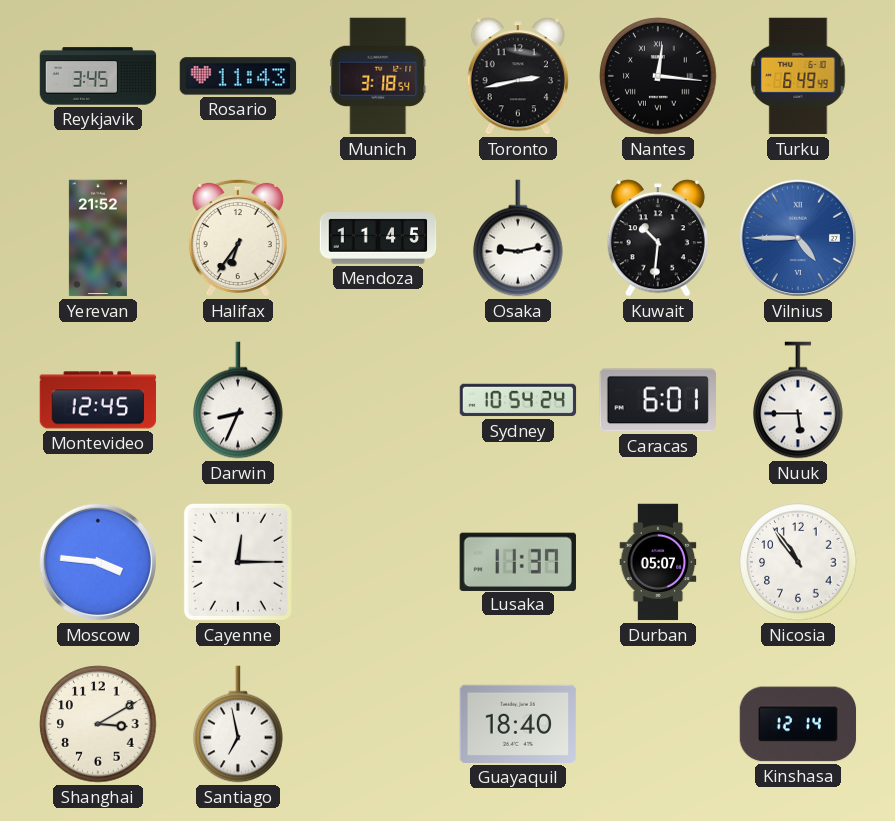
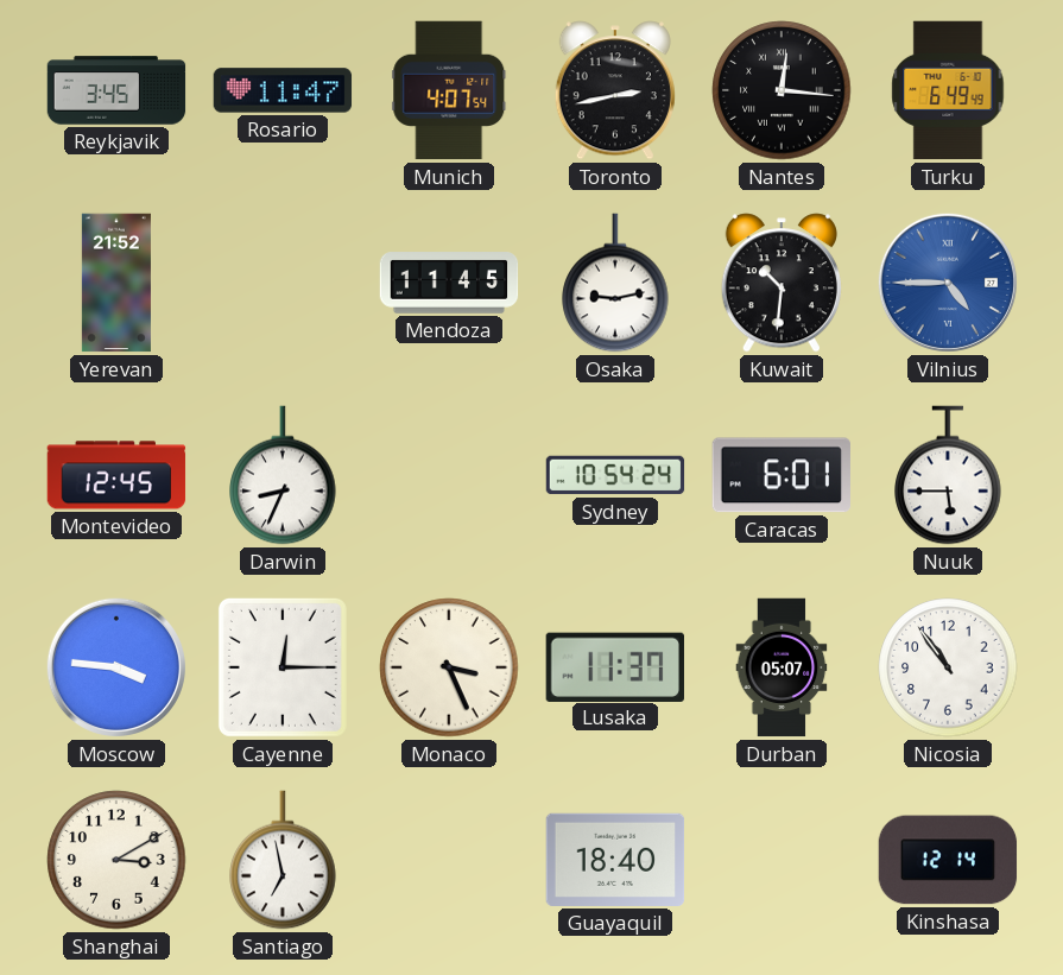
Rosario: 11:43 -> 11:47 (283, 90)
Munich: 3:18 -> 4:07 (449, 90)
Halifax: 6:36 -> none (238, 238)
Monaco: none -> 3:26 (449, 667)
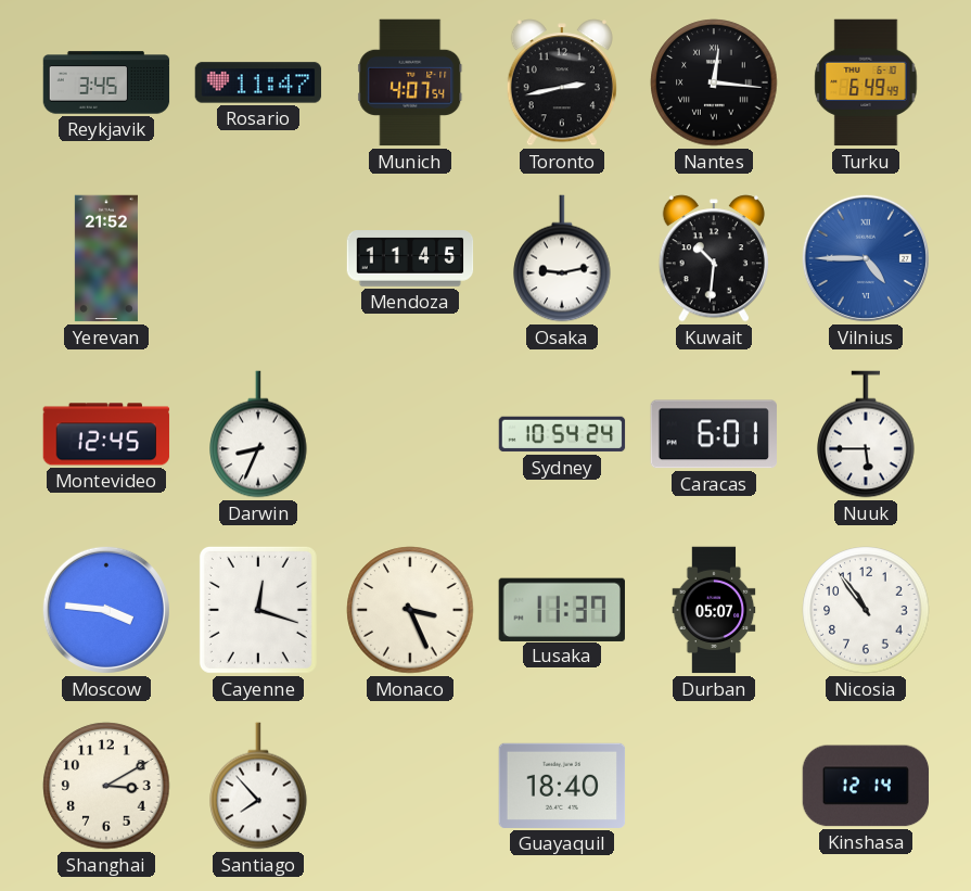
Cayenne: 12:15 -> 12:18 (258, 610)
Santiago: 6:58 -> 7:53 (258, 786)
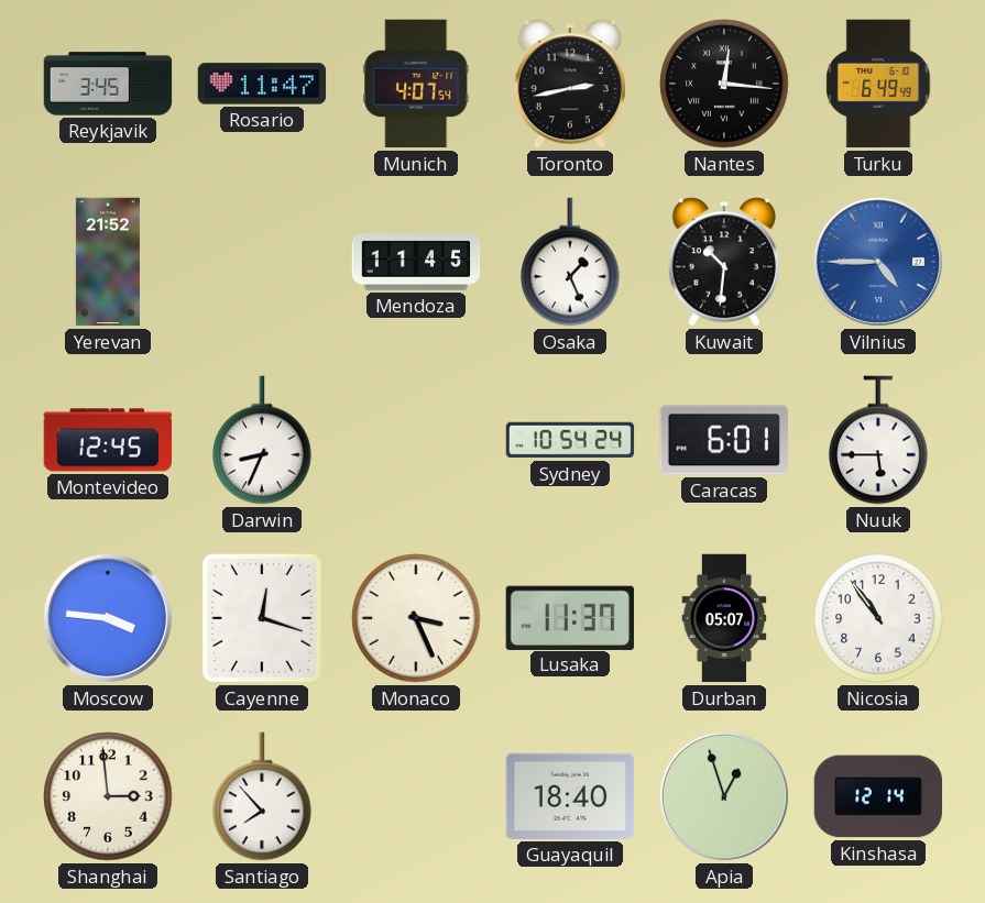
Osaka: 9:13 -> 1:26 (570, 262)
Shanghai: 3:10 -> 2:59 (108, 796)
Apia: none -> 12:57 (724, 796)
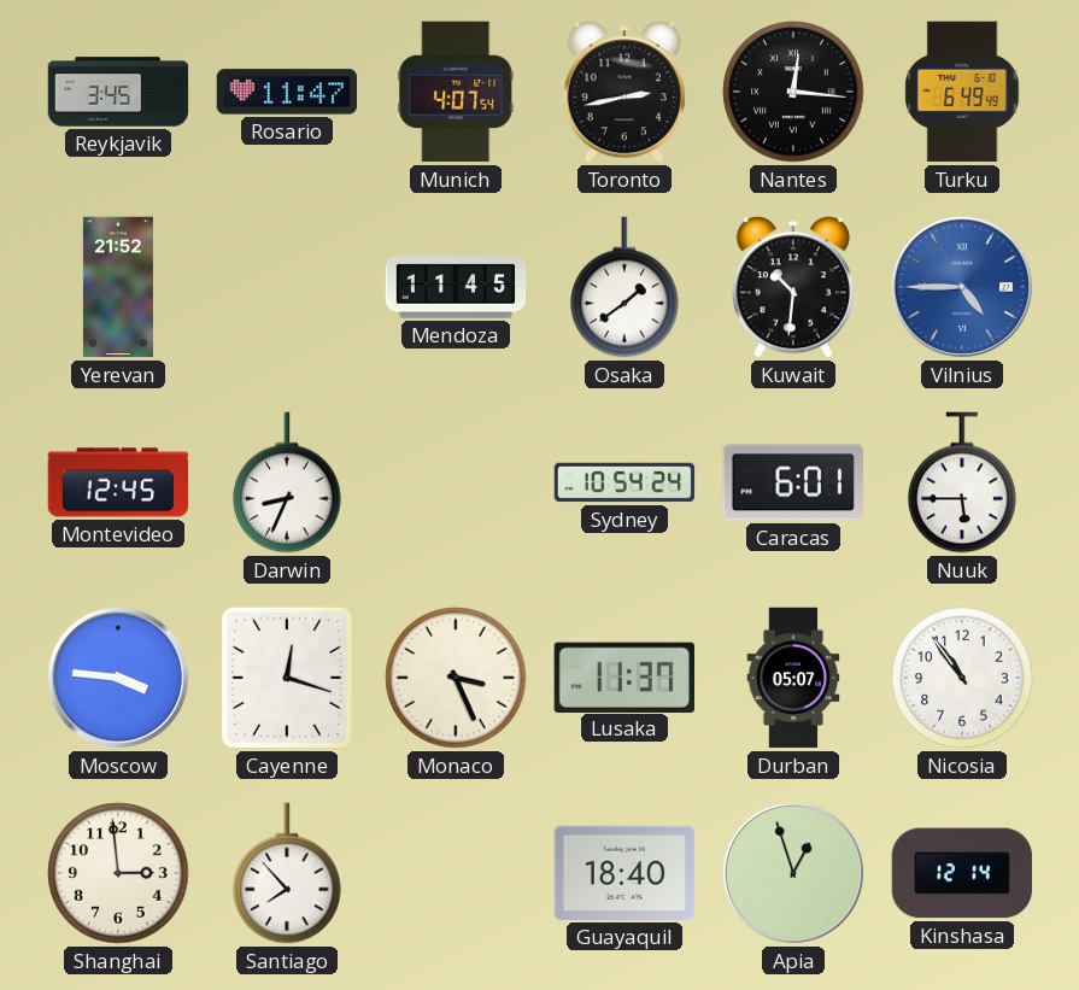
Osaka: 1:26 -> 1:39 (624, 287)
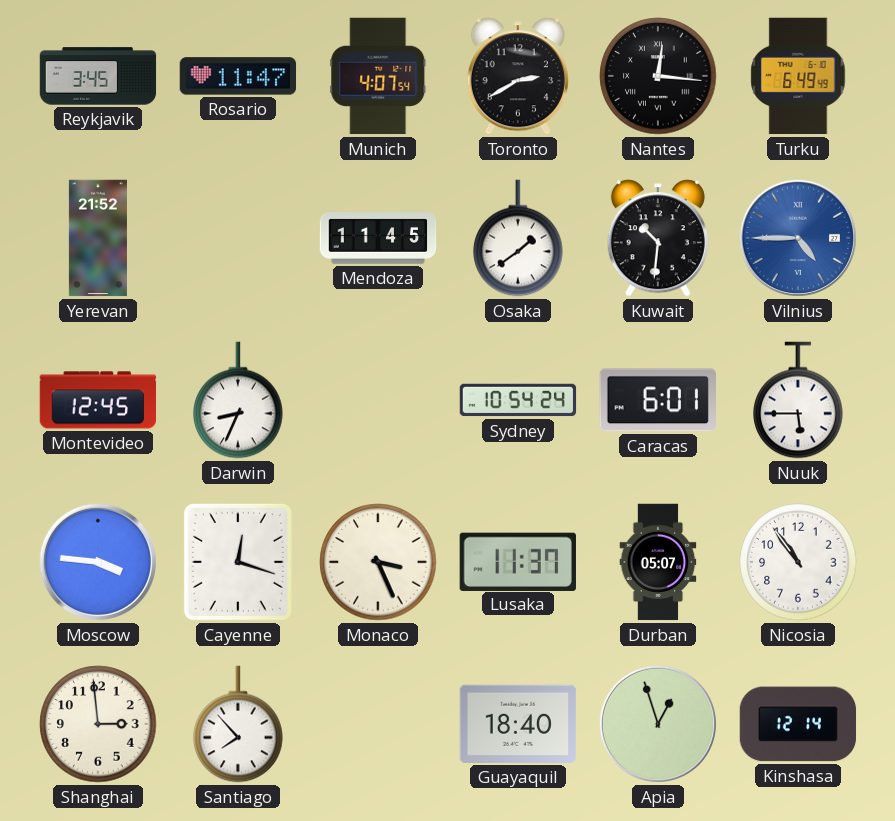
Toronto: 2:43 -> 2:40 (518, 76)
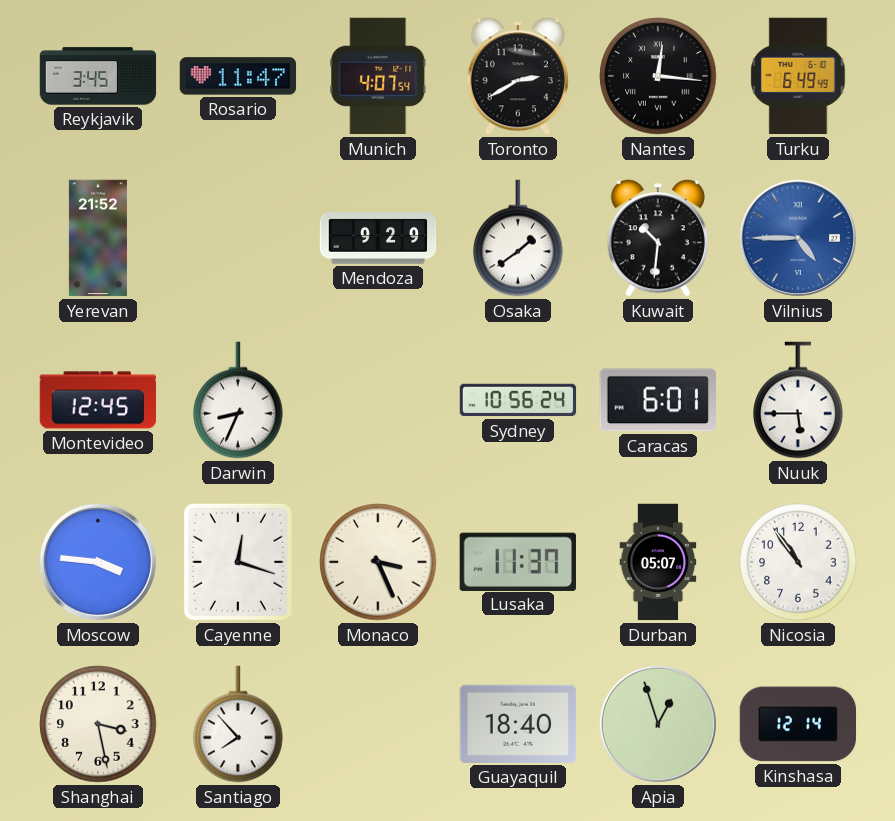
Mendoza: 11:45 -> 9:29 (378, 238)
Sydney: 10:54 -> 10:56 (518, 400)
Shanghai: 2:59 -> 3:28 (98, 724)
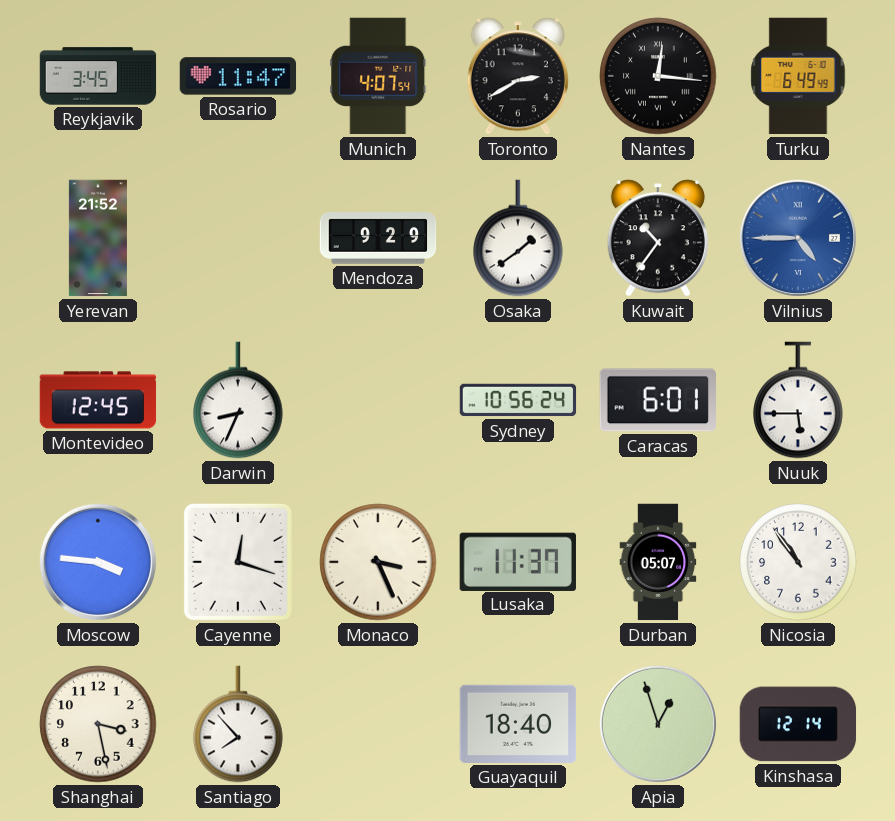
Kuwait: 10:31 -> 10:36 (658, 238)
